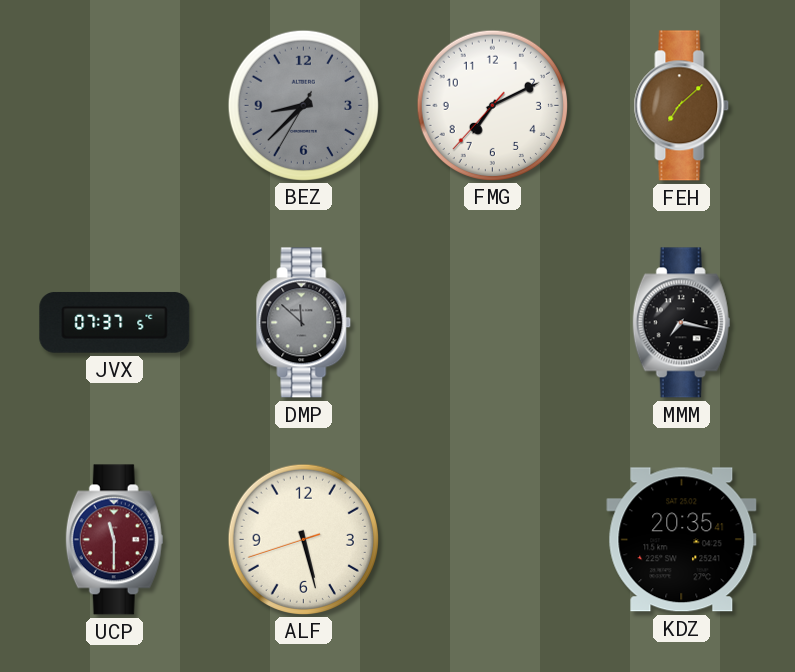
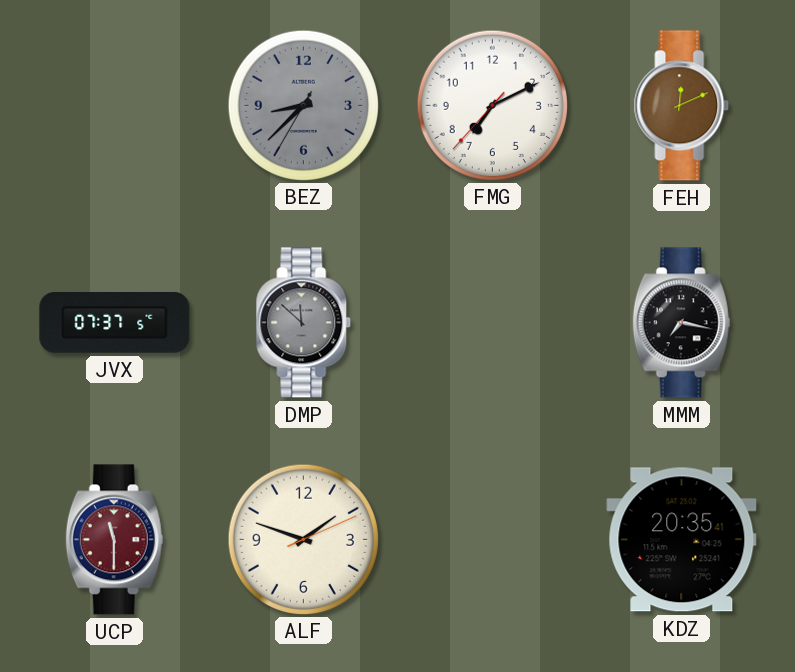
FEH: 7:08 -> 12:11 (682, 106)
ALF: 5:27 -> 1:48 (303, 539)
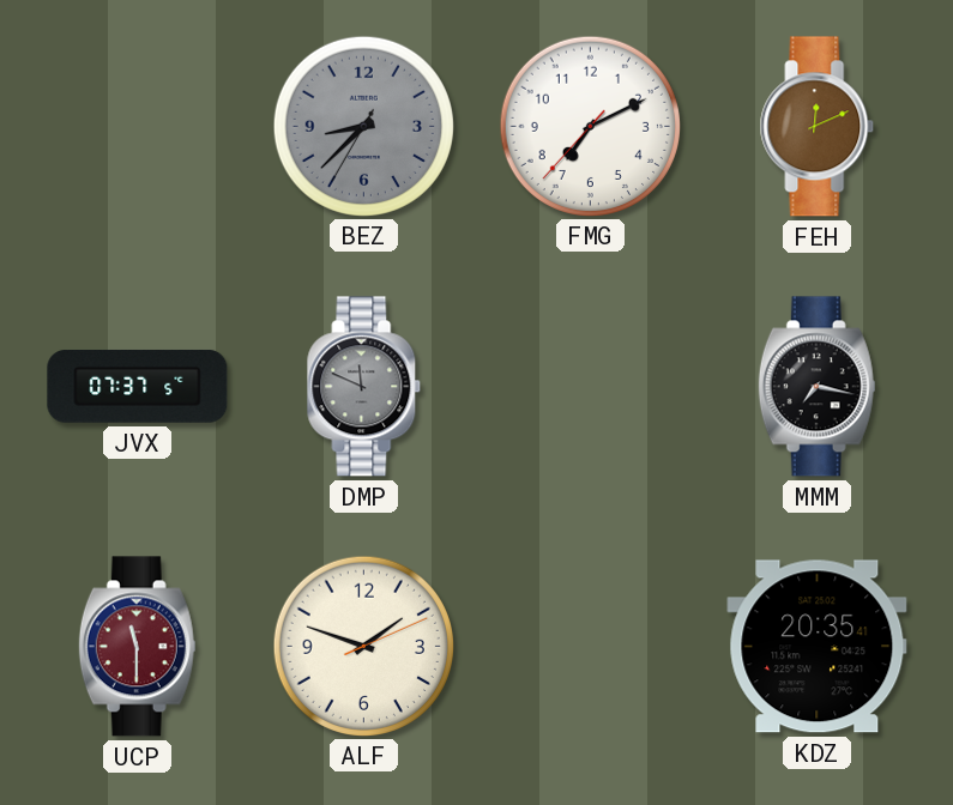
DMP: 11:52 -> 11:49 (364, 387)
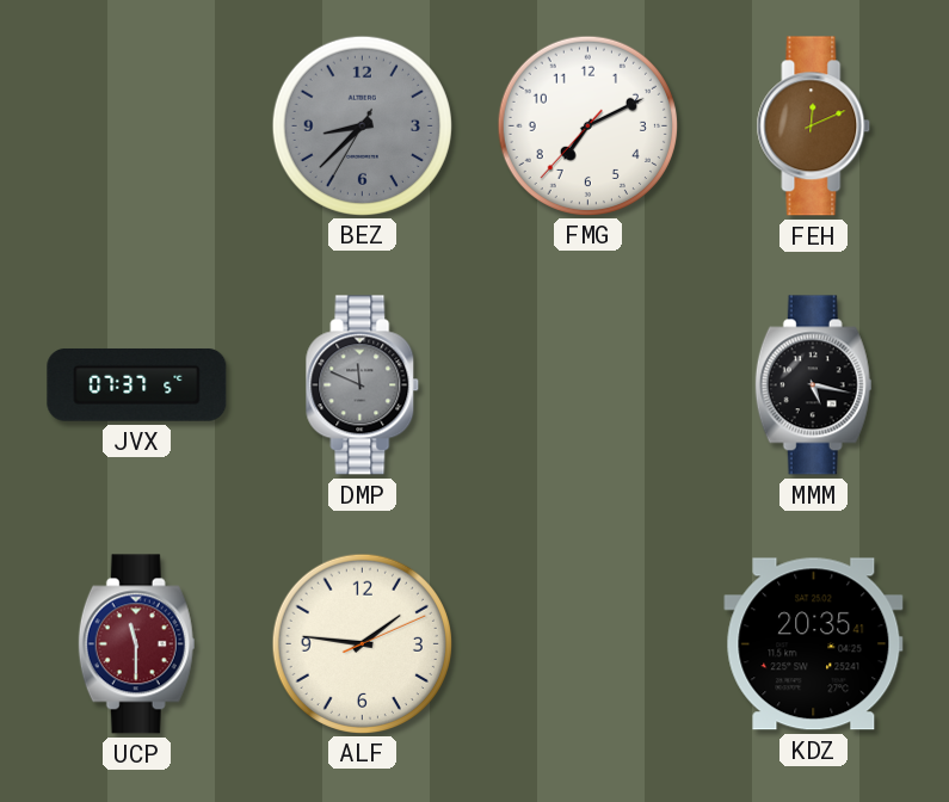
MMM: 7:17 -> 5:17 (813, 385)
ALF: 1:48 -> 1:46 (362, 643)
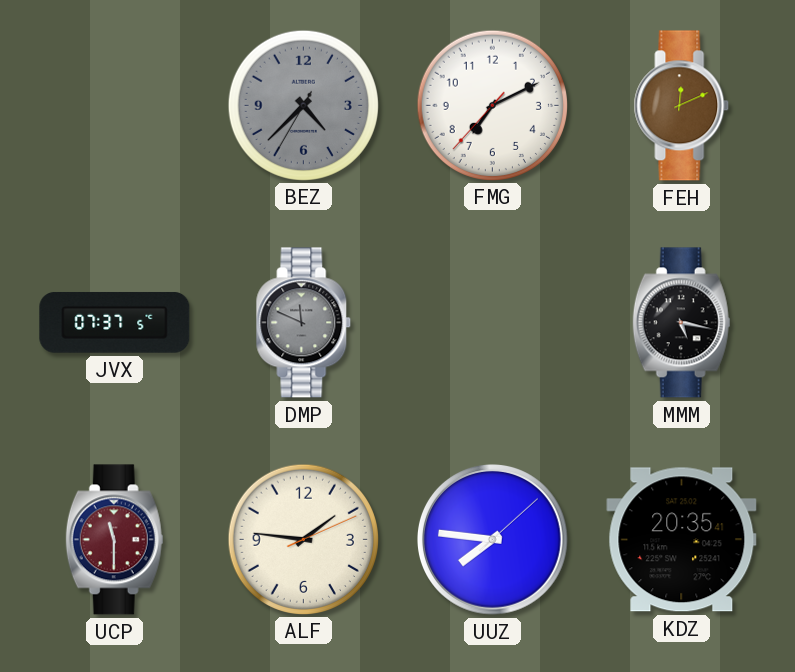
BEZ: 8:37 -> 4:37 (303, 105)
UUZ: none -> 7:46 (493, 540)
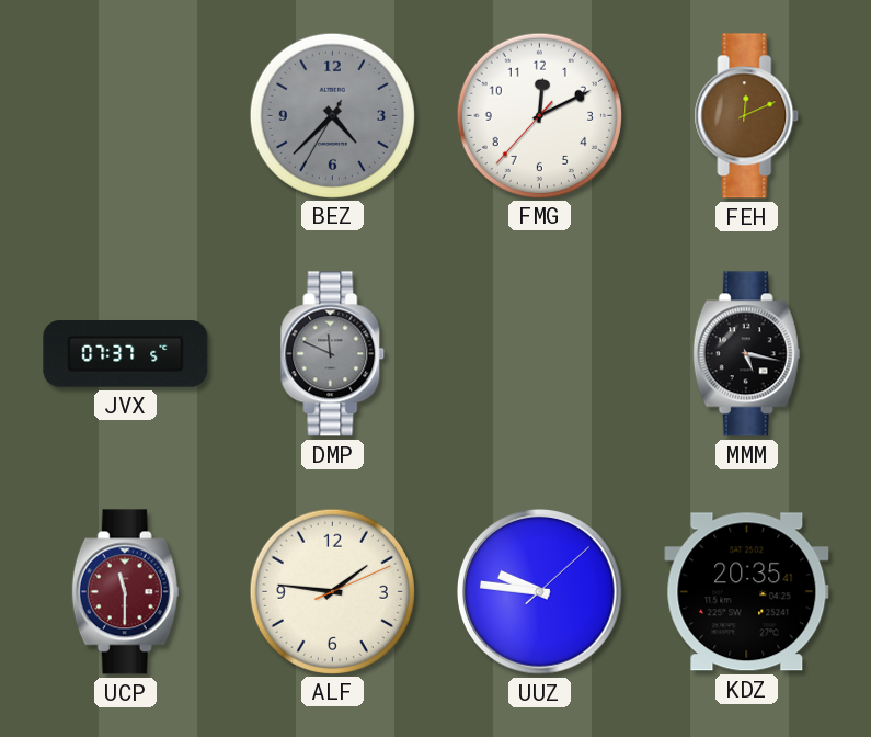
FMG: 7:10 -> 12:10 (539, 115)
UUZ: 7:46 -> 9:46 (540, 592)
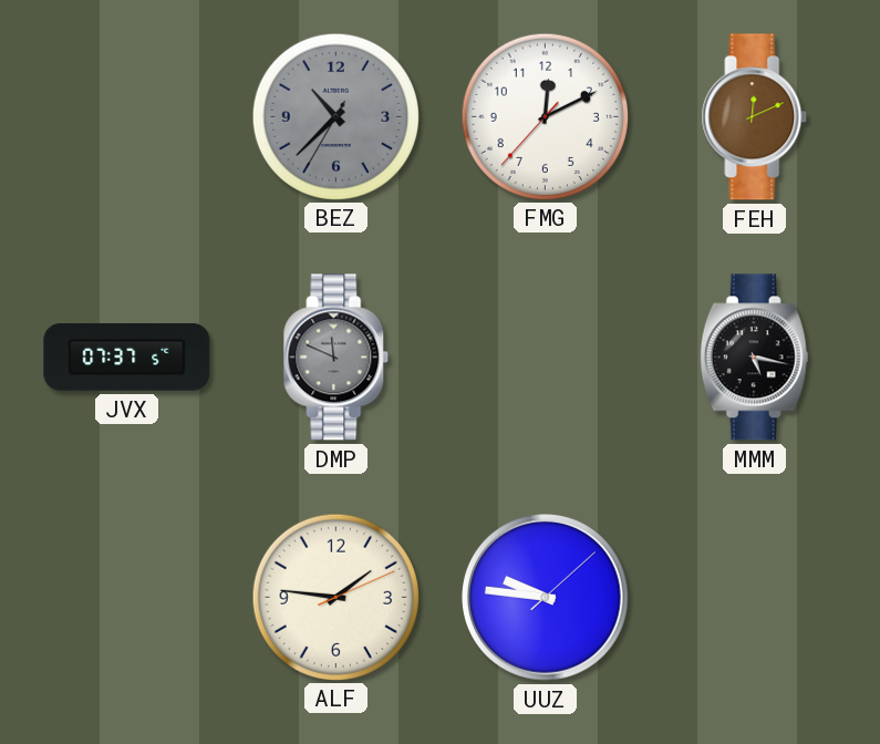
BEZ: 4:37 -> 10:37 (335, 116)
UCP: 11:30 -> none (125, 592)
KDZ: 20:35 -> none (747, 592)
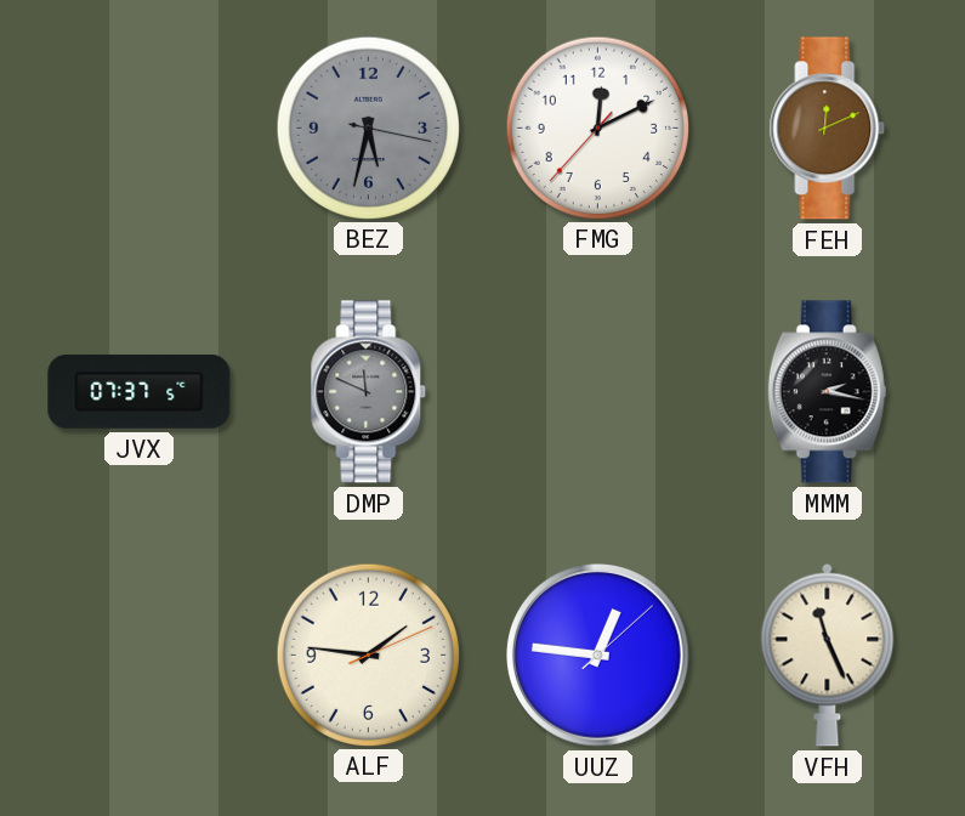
BEZ: 10:37 -> 5:32 (368, 127)
MMM: 5:17 -> 2:17 (827, 392)
UUZ: 9:46 -> 12:46 (598, 656)
VFH: none -> 11:26 (828, 654)
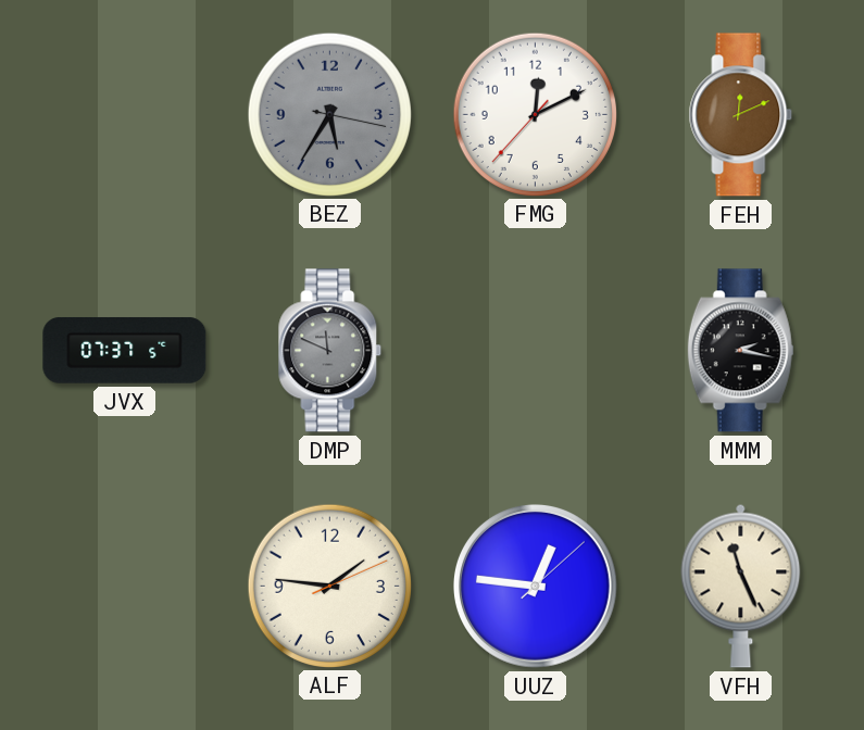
BEZ: 5:32 -> 5:35 (329, 114)
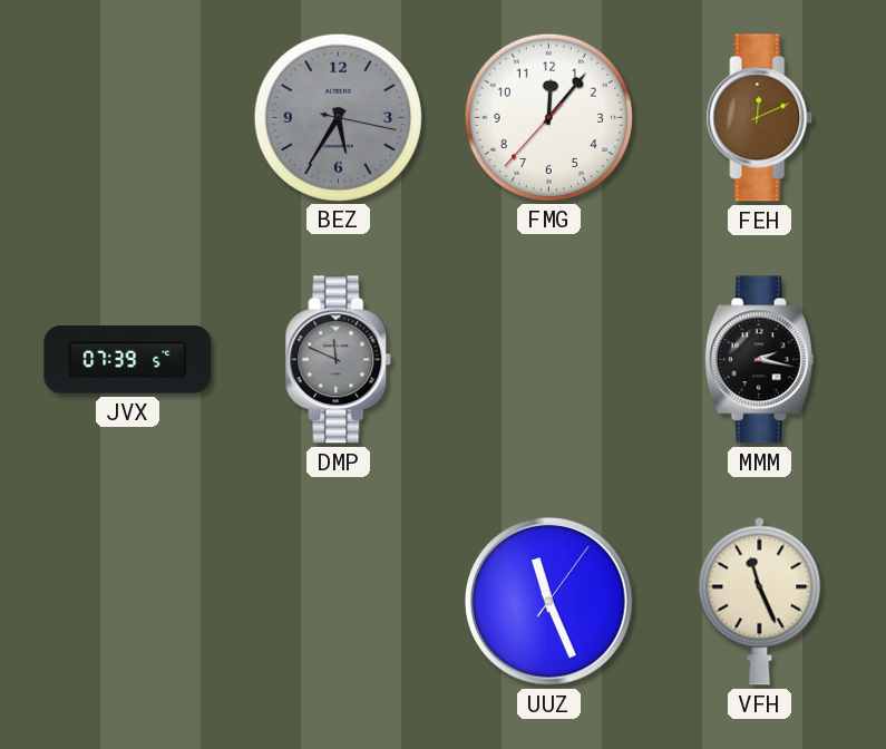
FMG: 12:10 -> 12:06 (548, 117)
JVX: 07:37 -> 07:39 (128, 360)
ALF: 1:46 -> none (329, 586)
UUZ: 12:46 -> 11:26 (549, 602)
